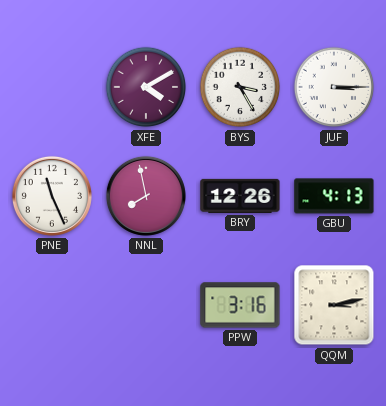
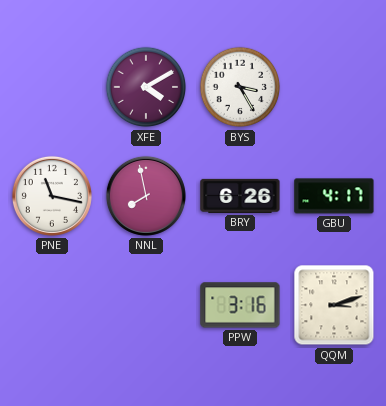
JUF: 3:15 -> none (334, 87)
PNE: 11:26 -> 11:17 (52, 196)
BRY: 12:26 -> 6:26 (240, 196)
GBU: 4:13 -> 4:17 (334, 196)
QQM: 3:13 -> 3:12 (334, 305)
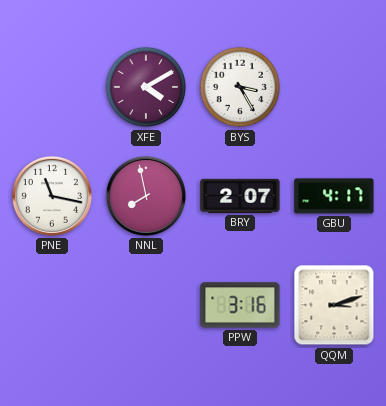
BRY: 6:26 -> 2:07 (240, 196)
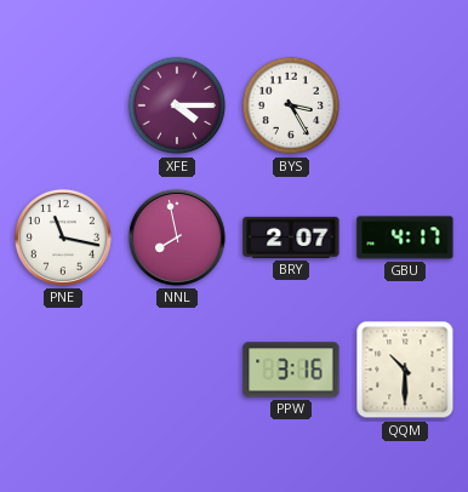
XFE: 4:10 -> 4:15 (177, 105)
QQM: 3:12 -> 10:30 (405, 370)
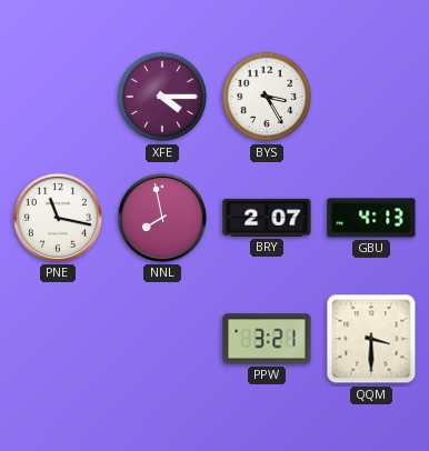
GBU: 4:17 -> 4:13 (371, 218)
PPW: 3:16 -> 3:21 (267, 339)
QQM: 10:30 -> 3:30 (371, 339)
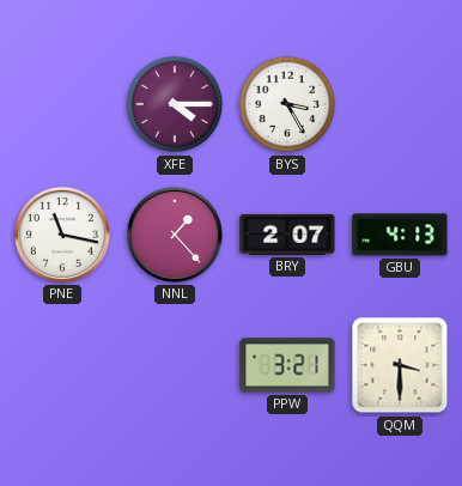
NNL: 7:58 -> 1:23 (175, 235)
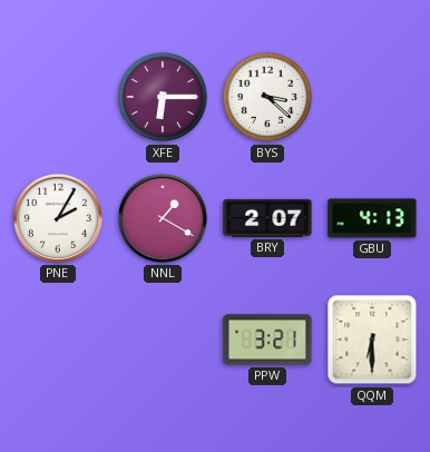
XFE: 4:15 -> 6:15 (163, 97)
BYS: 3:25 -> 3:22 (267, 97)
PNE: 11:17 -> 2:05 (58, 218)
NNL: 1:23 -> 1:20 (163, 218)
QQM: 3:30 -> 6:30 (372, 340)
